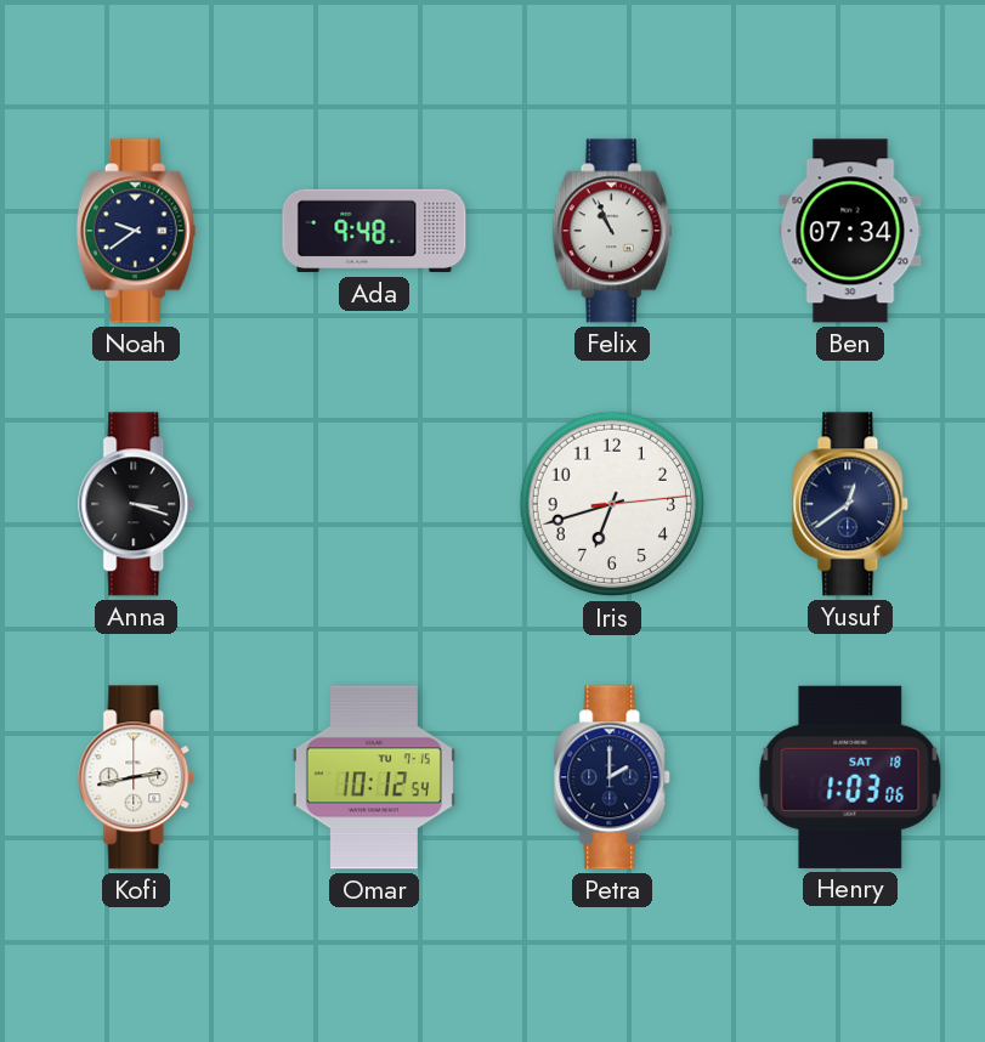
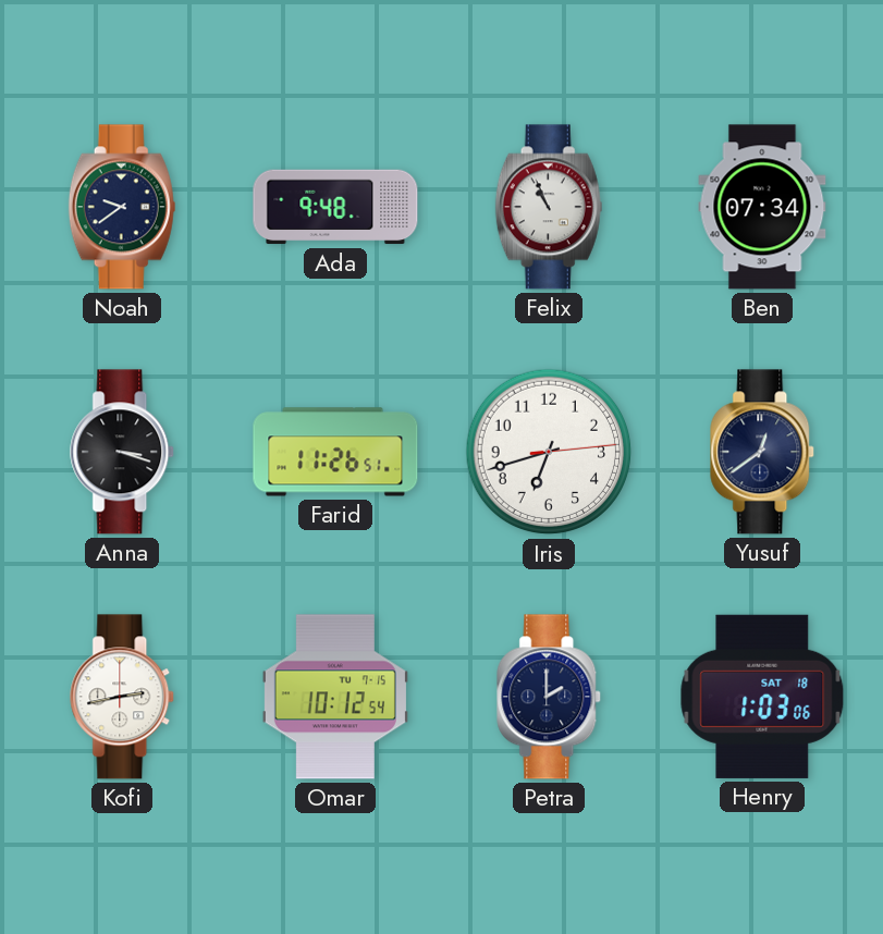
Farid: none -> 11:26 (335, 452)
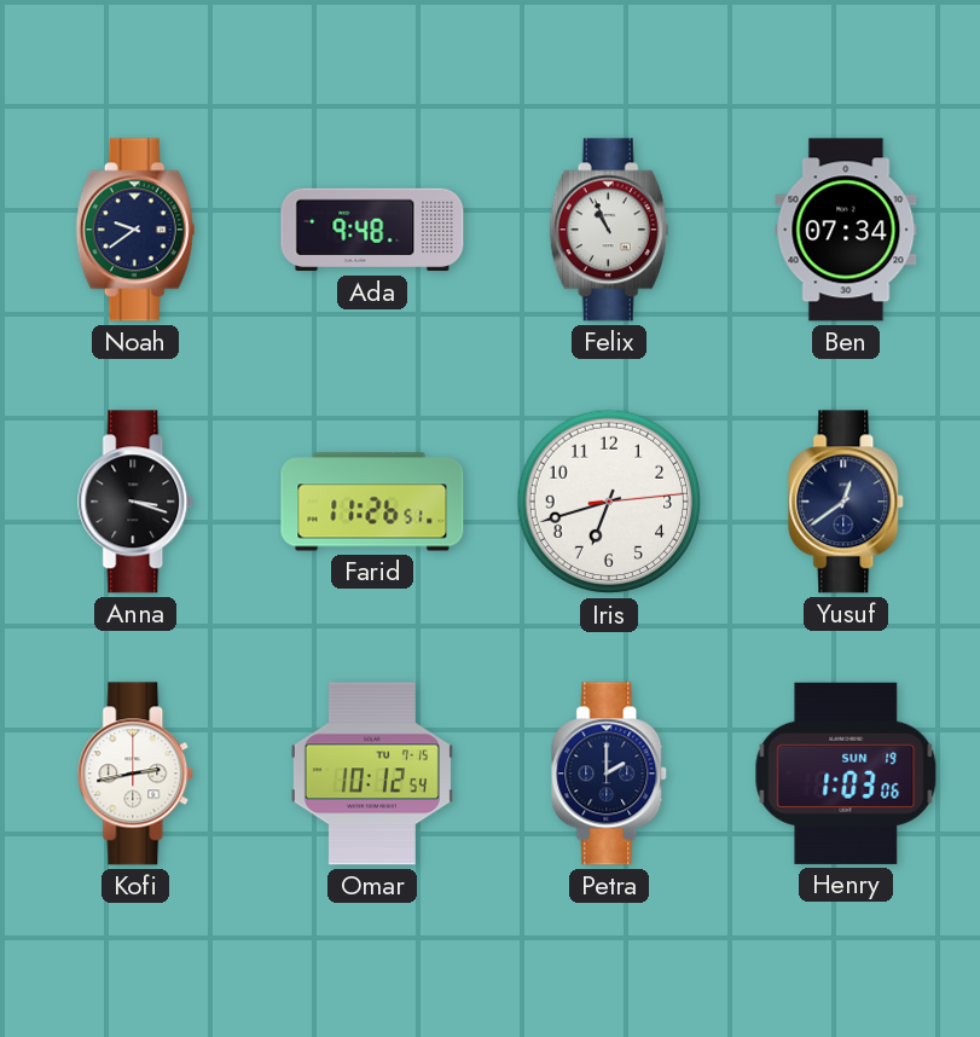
Henry date: SAT 18 -> SUN 19 (846, 774)
